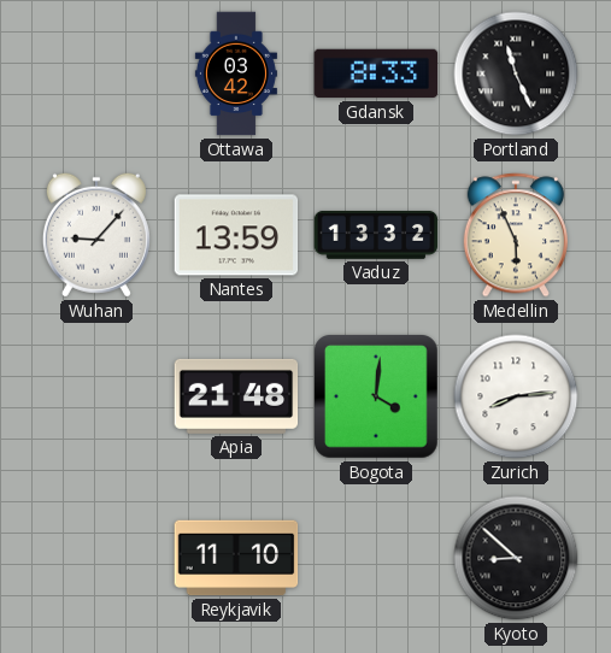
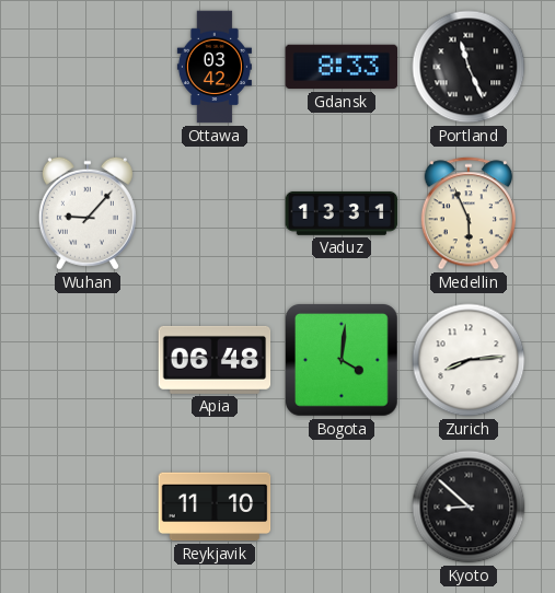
Nantes: 13:59 -> none (236, 235)
Vaduz: 13:32 -> 13:31 (342, 213)
Apia: 21:48 -> 06:48 (215, 360)
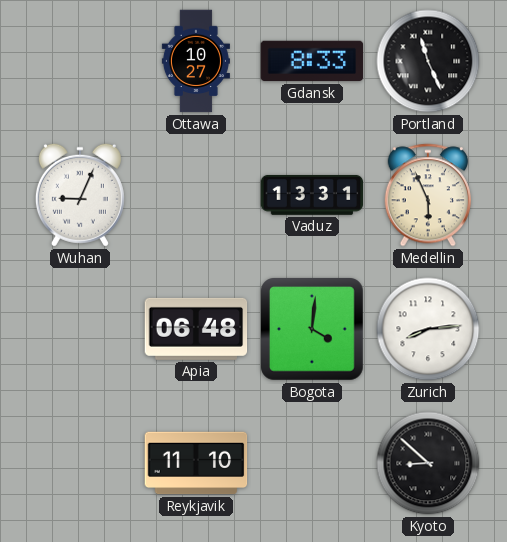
Ottawa: 03:42 -> 10:27 (196, 61)
Wuhan: 9:07 -> 9:04 (80, 195)
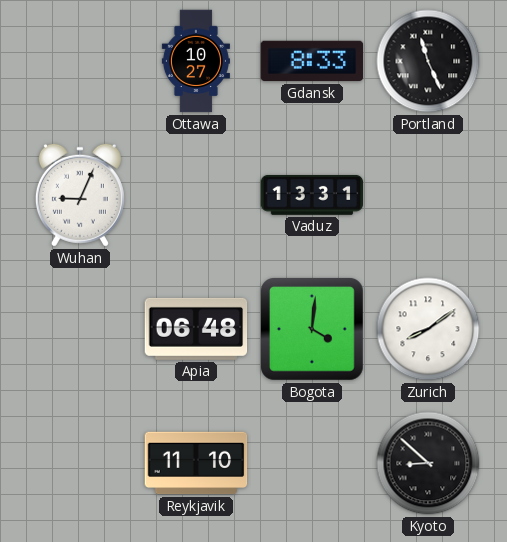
Medellin: 5:56 -> none (428, 195)
Zurich: 8:14 -> 8:09 (428, 329)
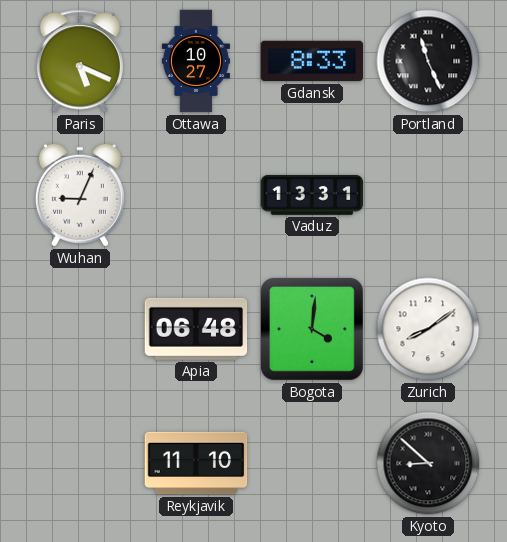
Paris: none -> 5:19 (80, 61)
